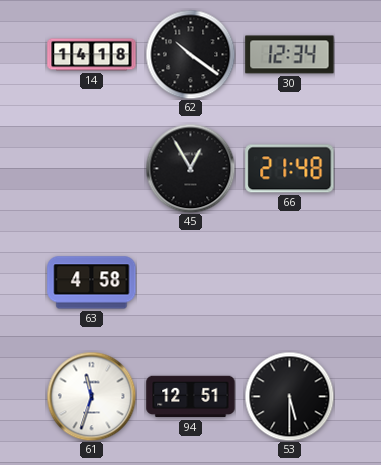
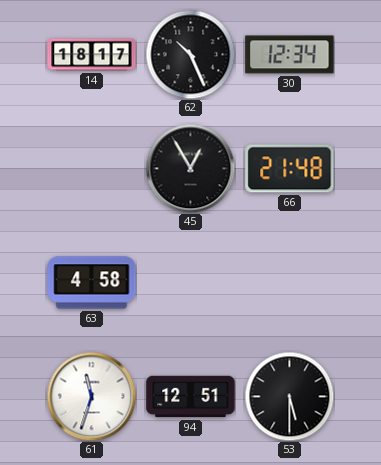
14: 14:18 -> 18:17 (92, 55)
62: 10:21 -> 10:26 (190, 54)
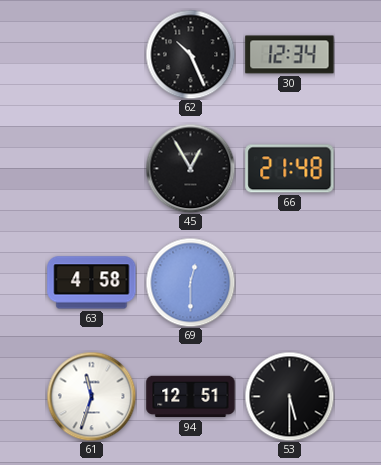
14: 18:17 -> none (92, 55)
69: none -> 12:30 (190, 282)
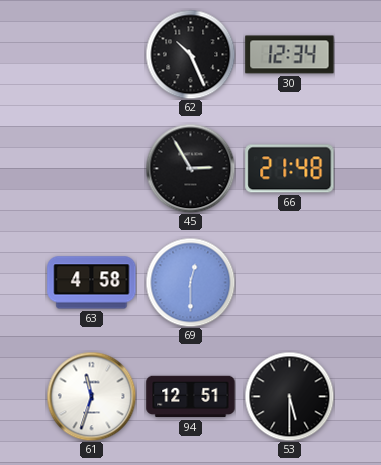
45: 12:55 -> 2:55 (190, 168)
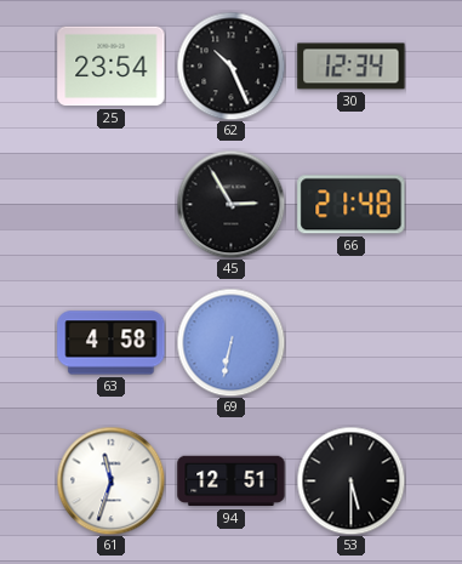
25: none -> 23:54 (112, 67)
69: 12:30 -> 6:32 (230, 342)
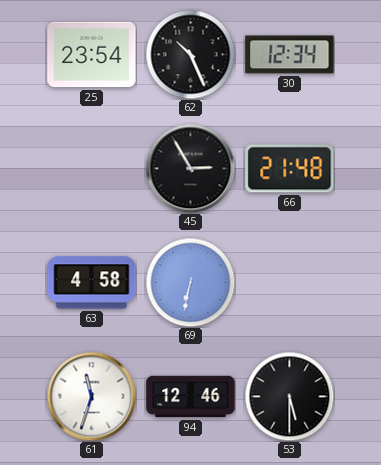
94: 12:51 -> 12:46 (191, 397)
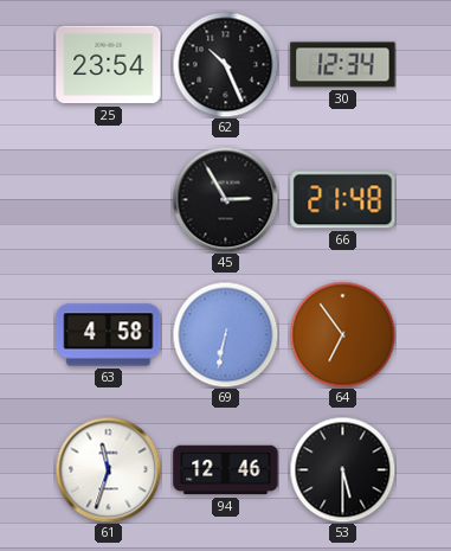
64: none -> 6:54 (342, 334)
